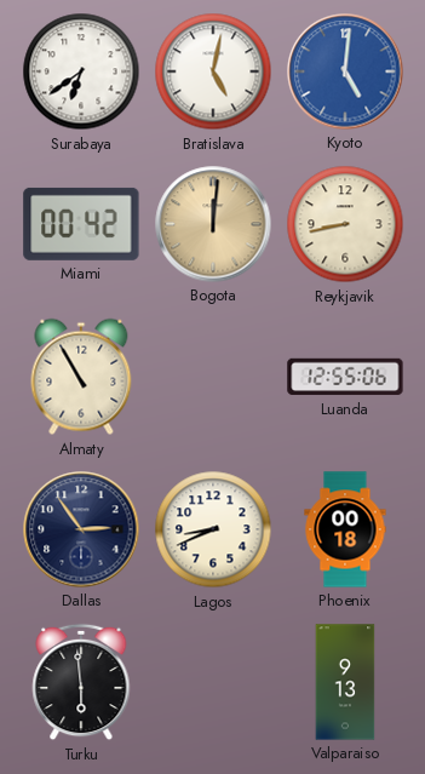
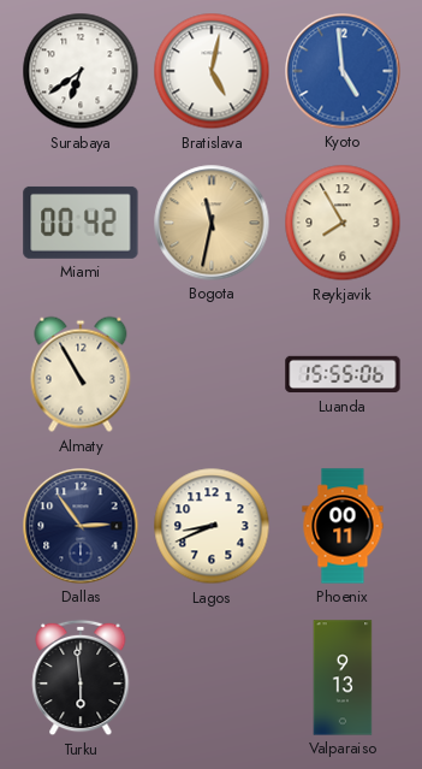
Kyoto: 5:01 -> 4:59 (343, 71)
Bogota: 12:01 -> 11:32 (212, 223)
Reykjavik: 8:43 -> 7:55 (343, 223)
Luanda: 12:55 -> 15:55 (343, 374)
Phoenix: 00:18 -> 00:11 (343, 526)
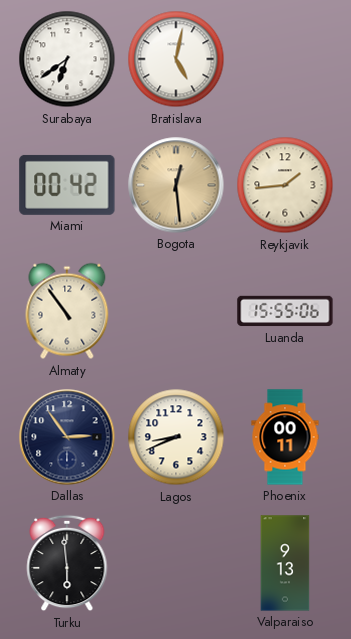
Kyoto: 4:59 -> none (343, 71)
Bogota: 11:32 -> 12:29 (176, 185)
Reykjavik: 7:55 -> 1:44 (285, 185)
Almaty: 10:55 -> 10:54 (67, 311)
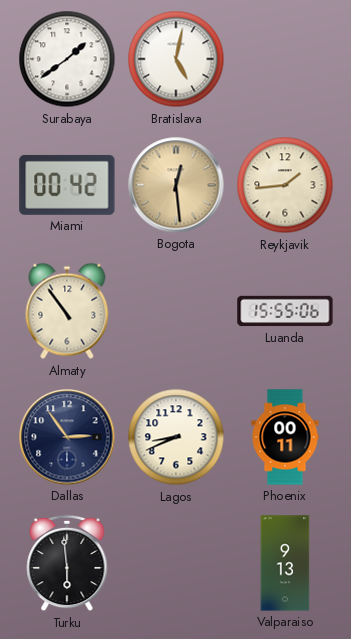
Surabaya: 6:39 -> 1:39 (67, 59)
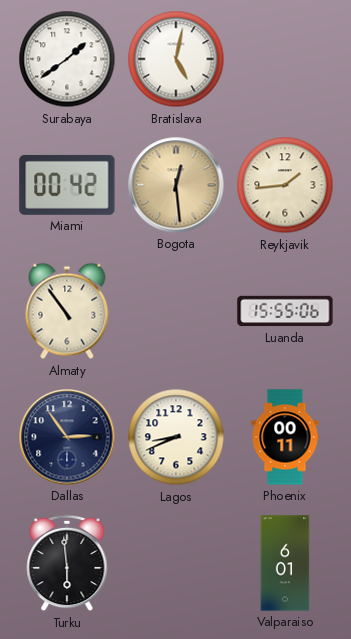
Valparaiso: 9:13 -> 6:01 (285, 563)
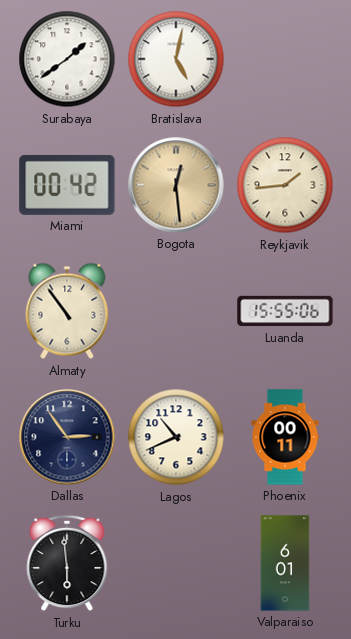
Lagos: 8:41 -> 10:41 (176, 437)
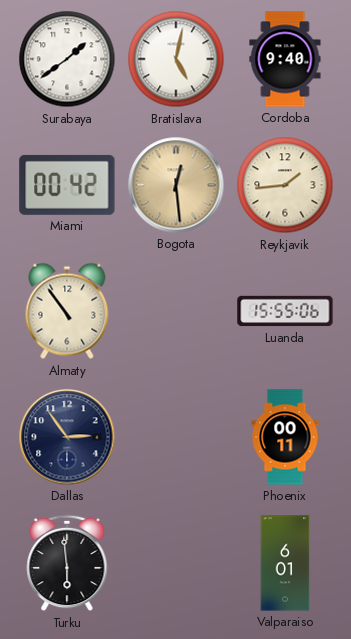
Cordoba: none -> 9:40 (285, 59)
Lagos: 10:41 -> none (176, 437)
